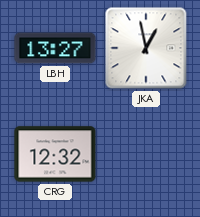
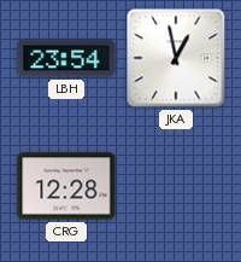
LBH: 13:27 -> 23:54 (66, 58)
CRG: 12:32 -> 12:28 (66, 186)
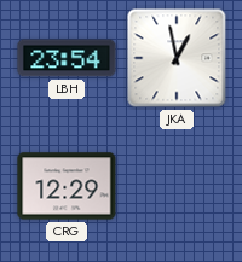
CRG: 12:28 -> 12:29 (67, 186)
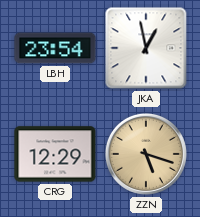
ZZN: none -> 5:18 (146, 154)
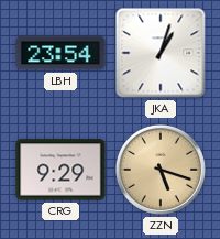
JKA: 12:58 -> 1:03 (161, 53)
CRG: 12:29 -> 9:29 (61, 170)
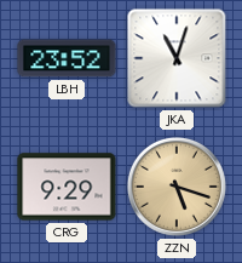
LBH: 23:54 -> 23:52 (67, 58)
JKA: 1:03 -> 11:03 (177, 58)
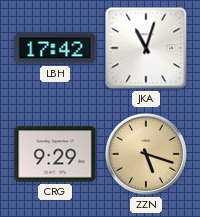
LBH: 23:52 -> 17:42 (55, 48)
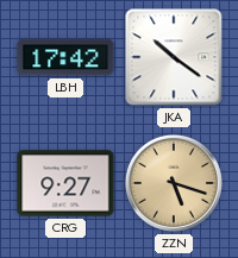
JKA: 11:03 -> 10:21 (174, 57)
CRG: 9:29 -> 9:27 (65, 183)
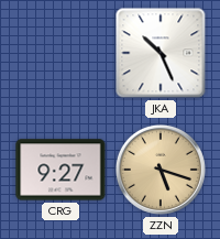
LBH: 17:42 -> none (65, 57)
JKA: 10:21 -> 10:26 (161, 53)
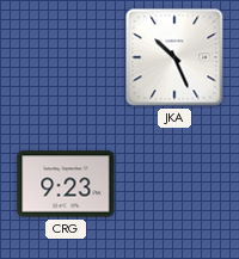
CRG: 9:27 -> 9:23 (66, 184)
ZZN: 5:18 -> none (161, 170)
